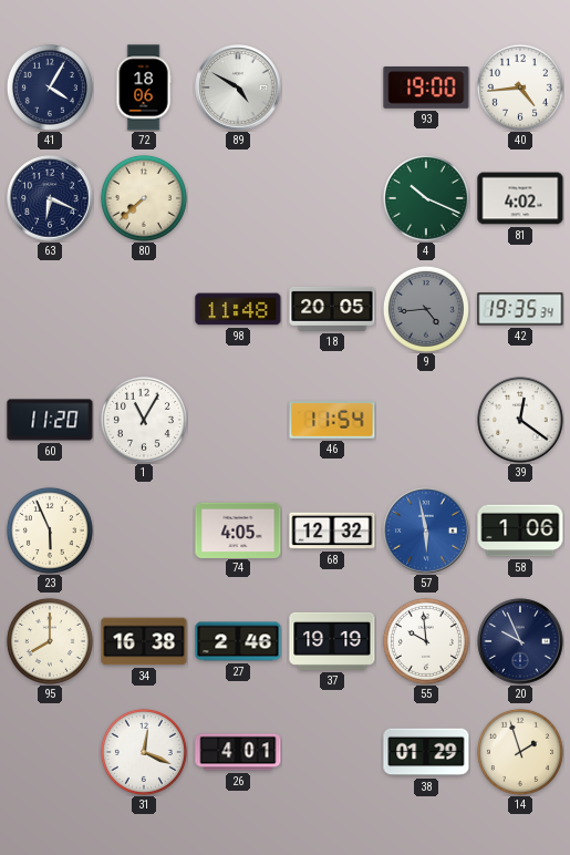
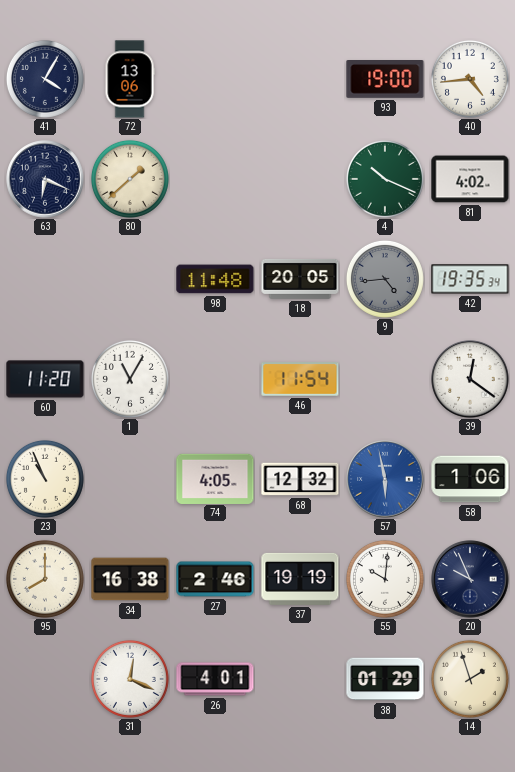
72: 18:06 -> 13:06 (130, 79)
89: 4:50 -> none (238, 87)
80: 7:38 -> 1:38 (130, 179)
23: 5:56 -> 10:56 (45, 479)
55: 9:59 -> 10:01 (385, 579)
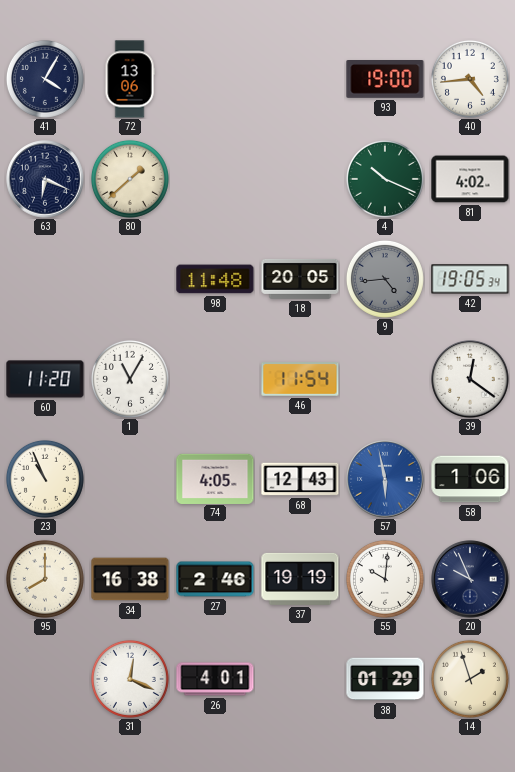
42: 19:35 -> 19:05 (470, 279)
68: 12:32 -> 12:43 (300, 479)
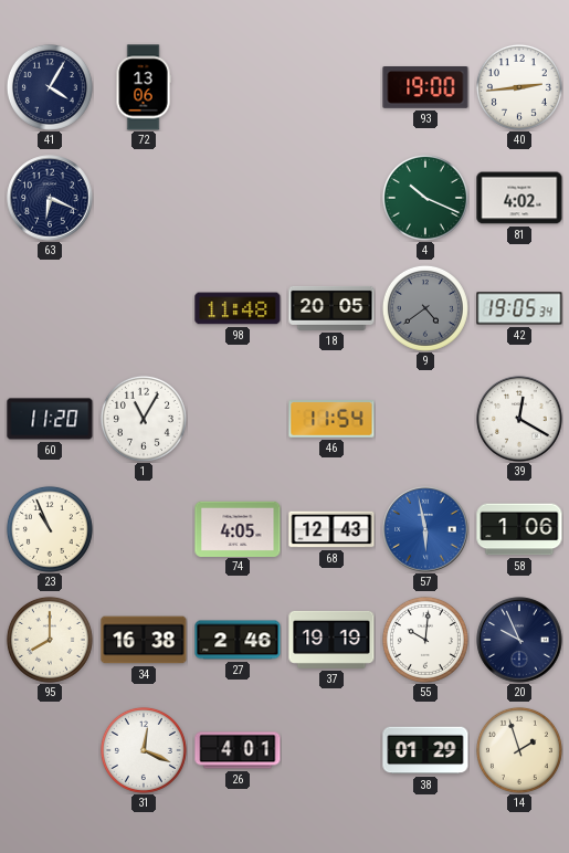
40: 4:44 -> 2:44 (519, 87)
80: 1:38 -> none (130, 179)
9: 4:44 -> 4:39 (425, 308)
39: 12:21 -> 12:20 (519, 419)
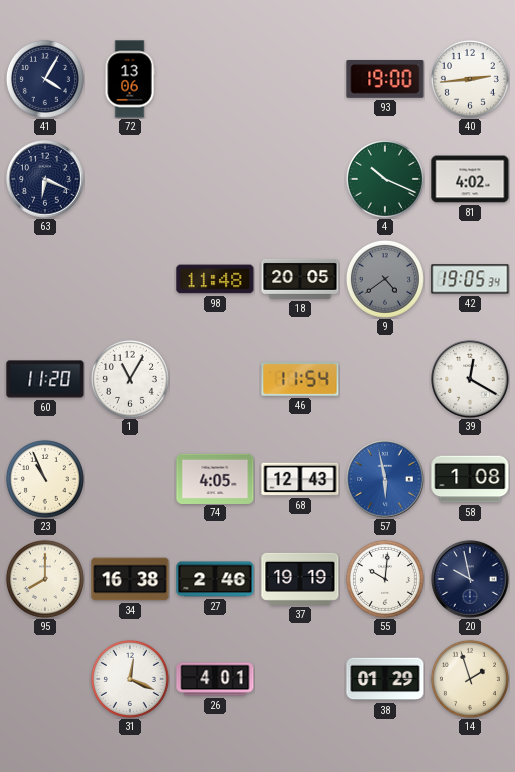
58: 1:06 -> 1:08 (470, 479)
20: 9:56 -> 9:58 (470, 579)
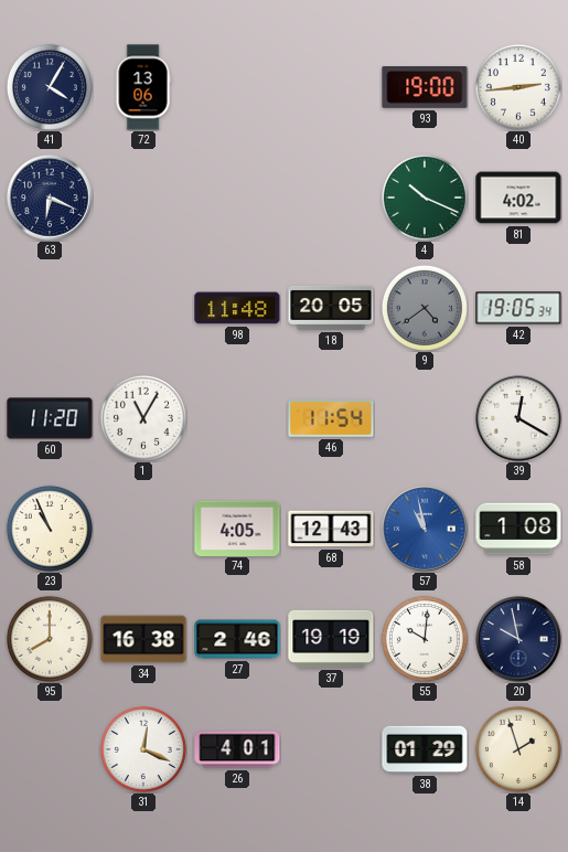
57: 5:58 -> 10:58 (425, 529)
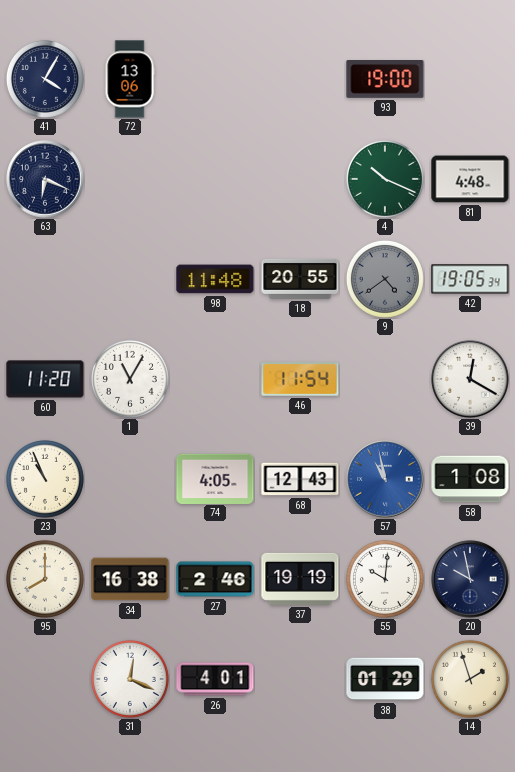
40: 2:44 -> none (518, 87)
81: 4:02 -> 4:48 (470, 179)
18: 20:05 -> 20:55 (300, 279)
